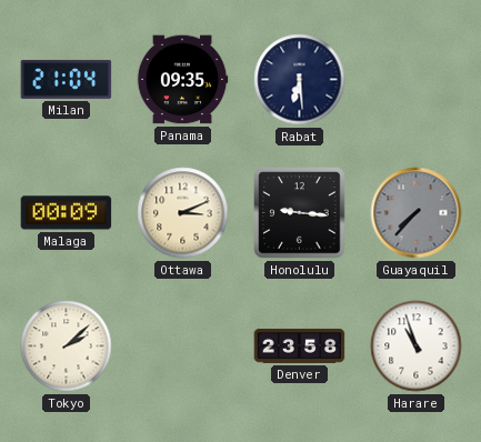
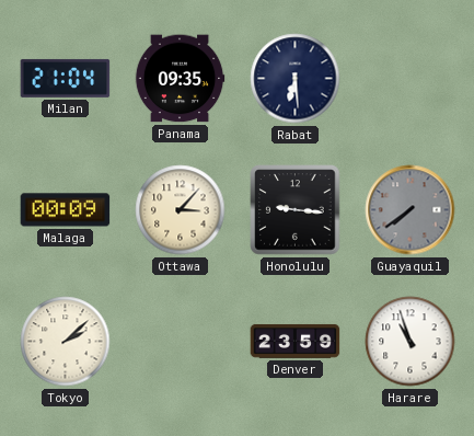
Ottawa: 3:11 -> 3:07 (181, 210)
Guayaquil: 7:37 -> 7:39 (411, 210)
Denver: 23:58 -> 23:59 (296, 341)
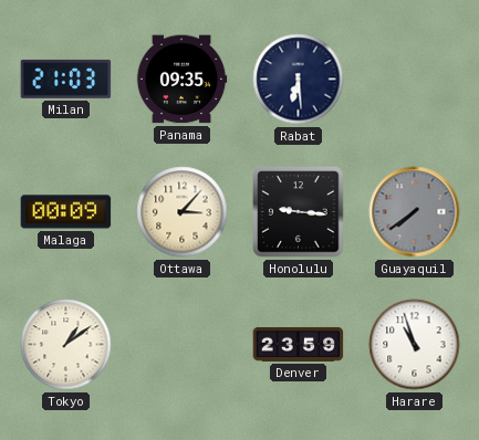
Milan: 21:04 -> 21:03 (66, 78)
Tokyo: 2:08 -> 1:09 (66, 345)
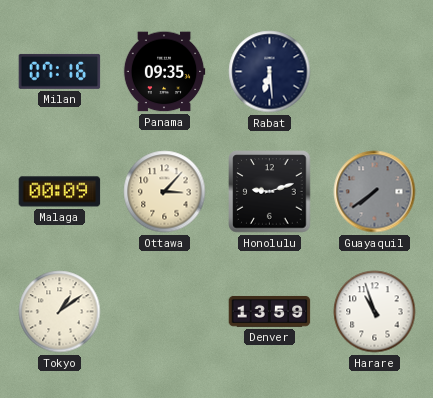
Milan: 21:03 -> 07:16 (60, 71)
Honolulu: 9:16 -> 9:12 (270, 192)
Denver: 23:59 -> 13:59 (270, 311)
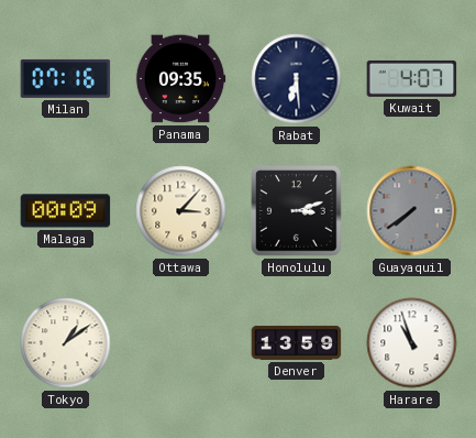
Kuwait: none -> 4:07 (412, 78)
Honolulu: 9:12 -> 3:12 (297, 211)
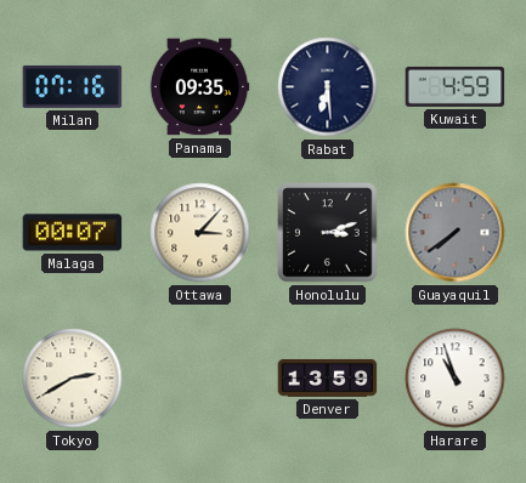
Kuwait: 4:07 -> 4:59 (456, 86)
Malaga: 00:09 -> 00:07 (73, 233)
Tokyo: 1:09 -> 2:40 (73, 379)
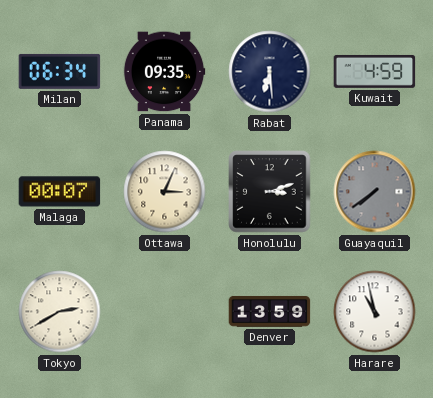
Milan: 07:16 -> 06:34 (60, 71)
Ottawa: 3:07 -> 3:04 (165, 192)
Harare: 10:57 -> 10:58 (375, 312)
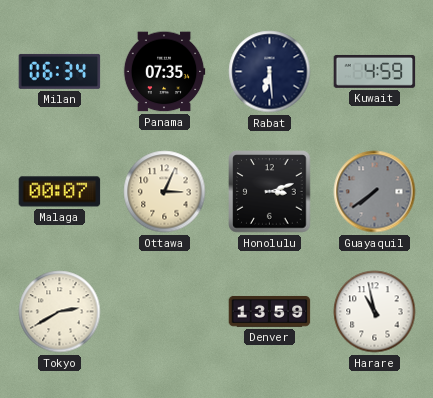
Panama: 09:35 -> 07:35 (164, 72)
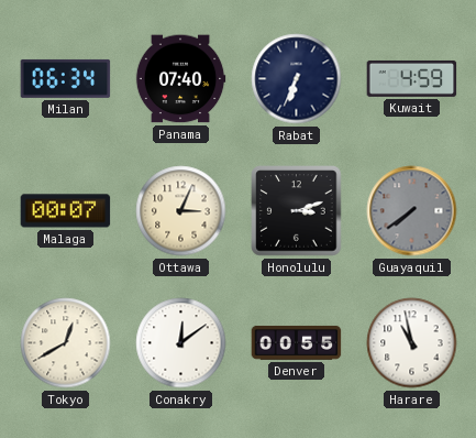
Panama: 07:35 -> 07:40 (180, 79)
Rabat: 6:29 -> 6:34 (297, 79)
Tokyo: 2:40 -> 12:40 (66, 343)
Conakry: none -> 12:09 (181, 343)
Denver: 13:59 -> 00:55 (297, 342)
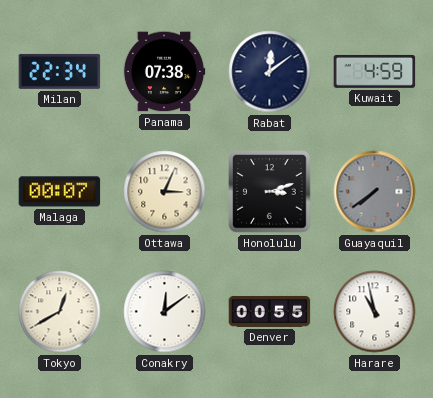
Milan: 06:34 -> 22:34 (60, 71)
Panama: 07:40 -> 07:38 (164, 72)
Rabat: 6:34 -> 12:09 (270, 72)
